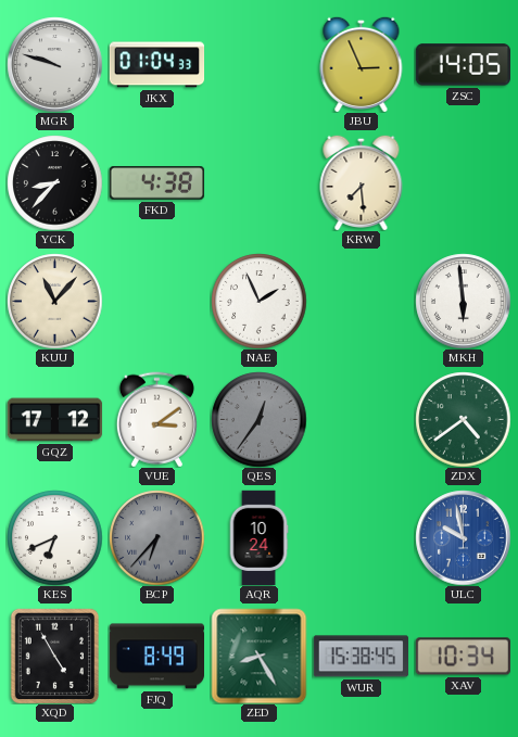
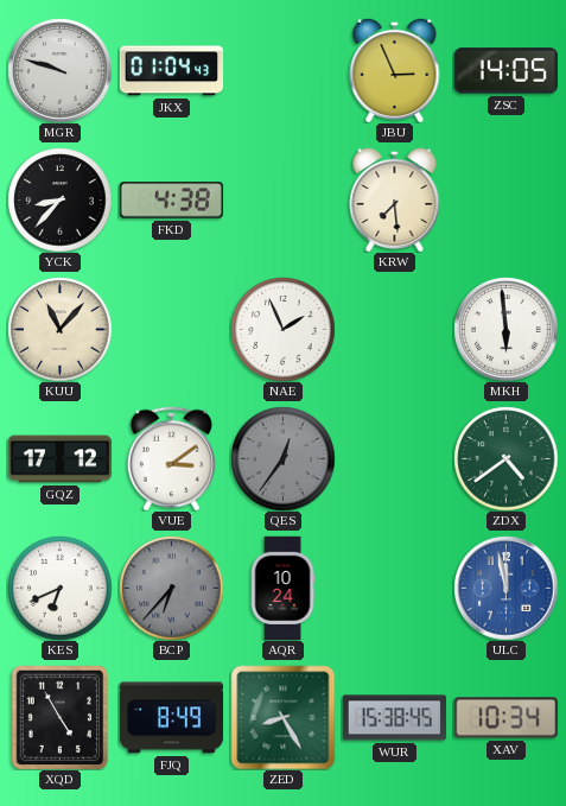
JKX: 01:04:33 -> 01:04:43 (171, 71)
ULC: 9:58 -> 11:58 (505, 588)
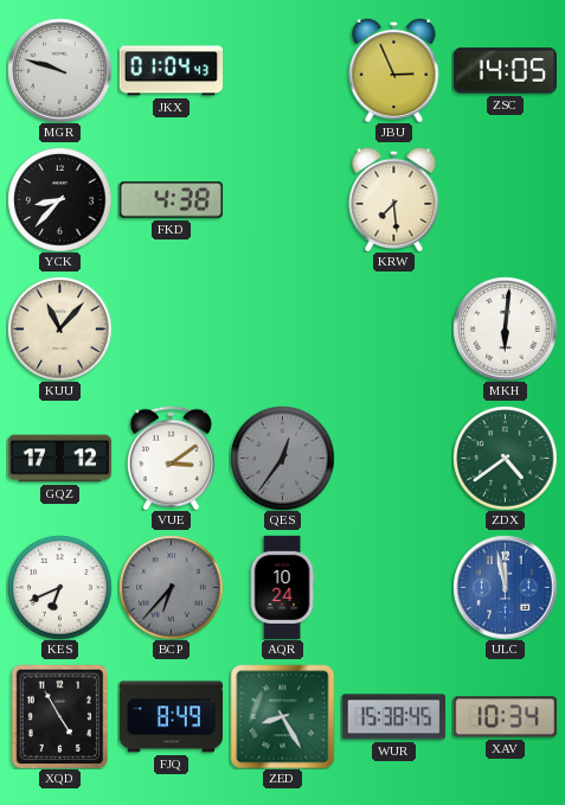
NAE: 1:56 -> none (282, 329)
MKH: 5:59 -> 6:01 (505, 328)
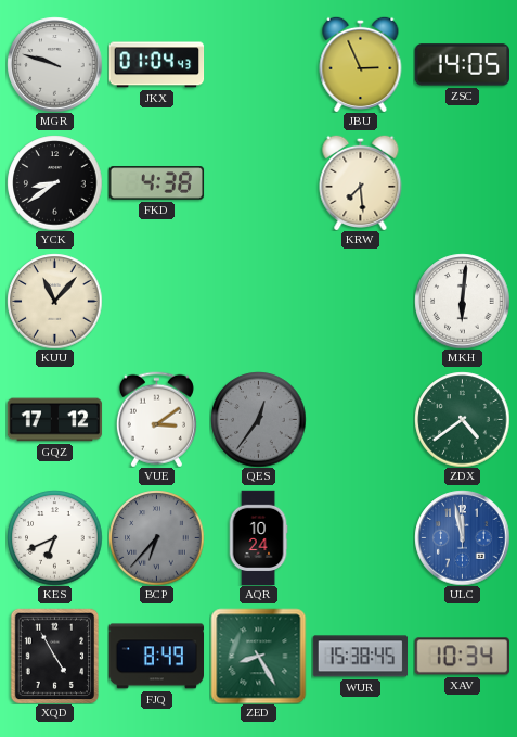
YCK: 8:37 -> 8:39 (54, 182)
